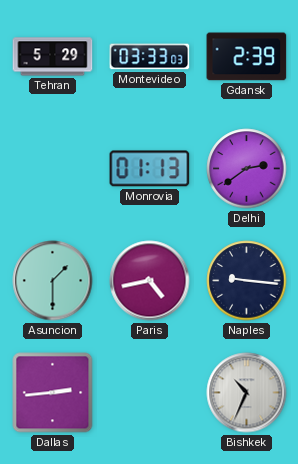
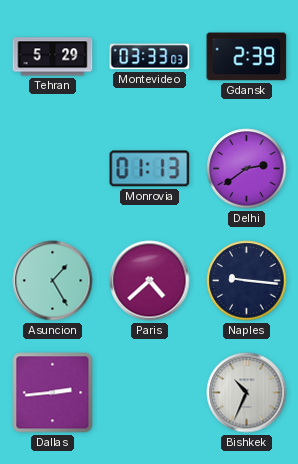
Asuncion: 1:30 -> 1:25 (53, 281)
Paris: 4:43 -> 4:38 (150, 281)
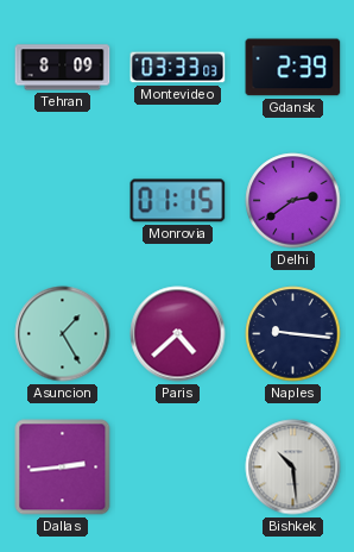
Tehran: 5:29 -> 8:09 (63, 68)
Monrovia: 01:13 -> 01:15 (178, 201)
Bishkek: 10:34 -> 10:29 (293, 468)
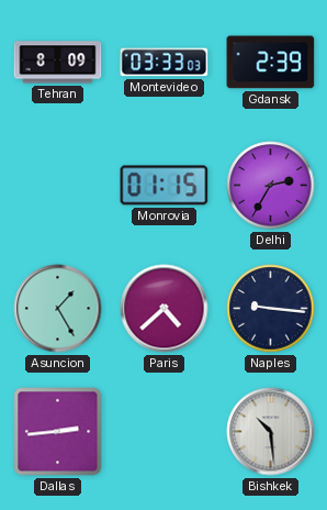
Delhi: 2:39 -> 2:35 (271, 186)
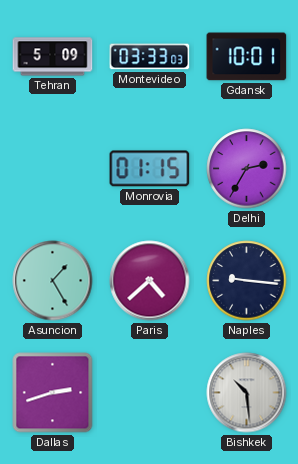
Tehran: 8:09 -> 5:09 (53, 57)
Gdansk: 2:39 -> 10:01 (247, 57)
Dallas: 2:44 -> 2:42 (53, 393)
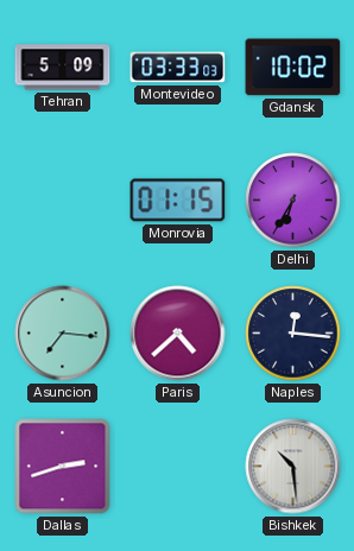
Gdansk: 10:01 -> 10:02 (293, 68)
Delhi: 2:35 -> 6:35 (293, 201)
Asuncion: 1:25 -> 7:16 (63, 334)
Naples: 9:16 -> 12:16 (293, 334)
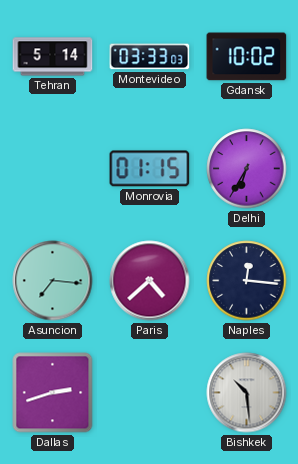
Tehran: 5:09 -> 5:14 (53, 57)
